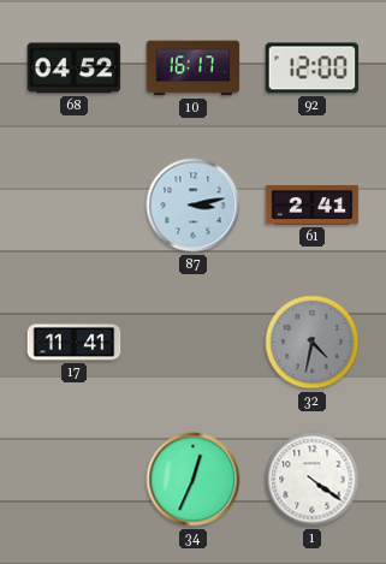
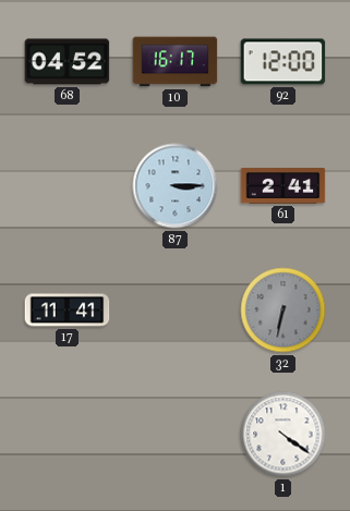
87: 3:13 -> 3:15 (176, 186)
32: 4:32 -> 6:32 (283, 311)
34: 12:34 -> none (194, 480)
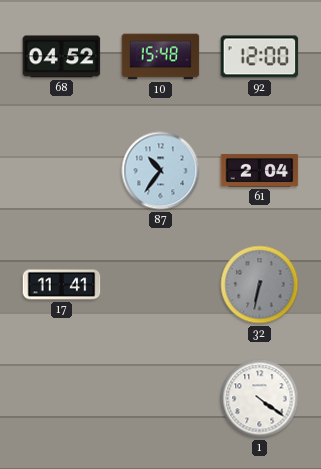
10: 16:17 -> 15:48 (161, 57)
87: 3:15 -> 10:36 (161, 171)
61: 2:41 -> 2:04 (260, 170)
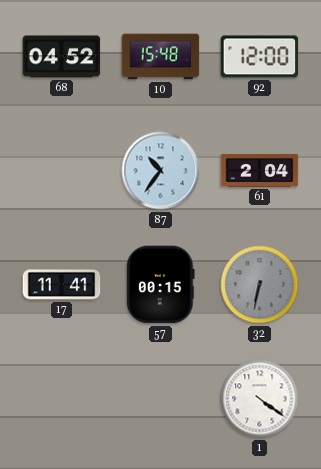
57: none -> 00:15 (161, 285)
